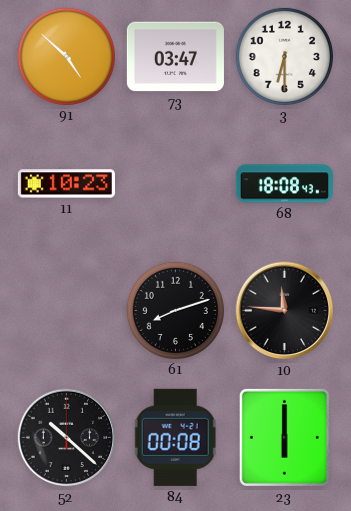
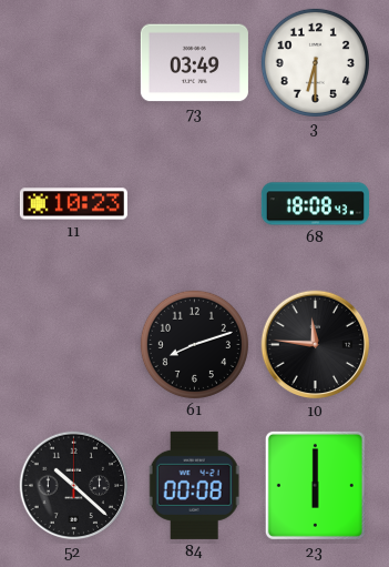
91: 4:52 -> none (66, 56)
73: 03:47 -> 03:49 (194, 63)
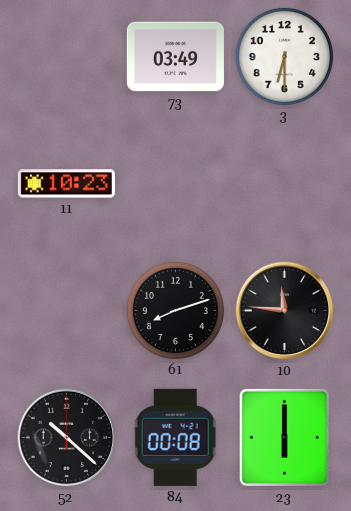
68: 18:08 -> none (315, 204)
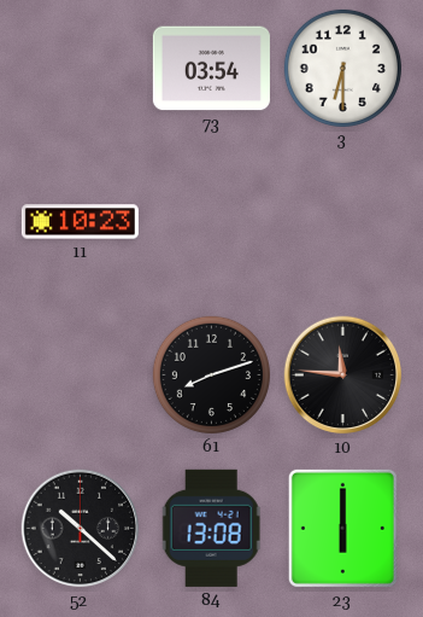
73: 03:49 -> 03:54 (211, 69)
84: 00:08 -> 13:08 (211, 528)
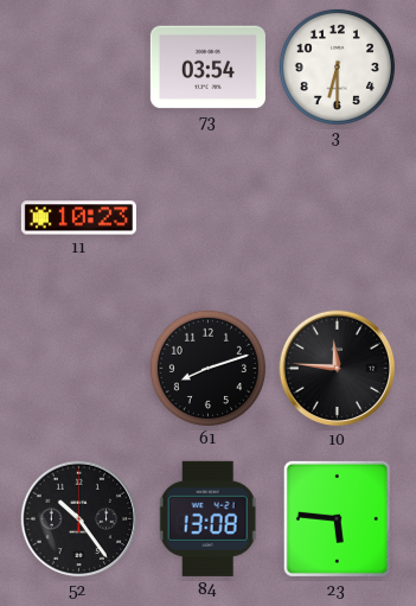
52: 10:22 -> 10:24 (79, 519)
23: 6:00 -> 5:46 (337, 518)
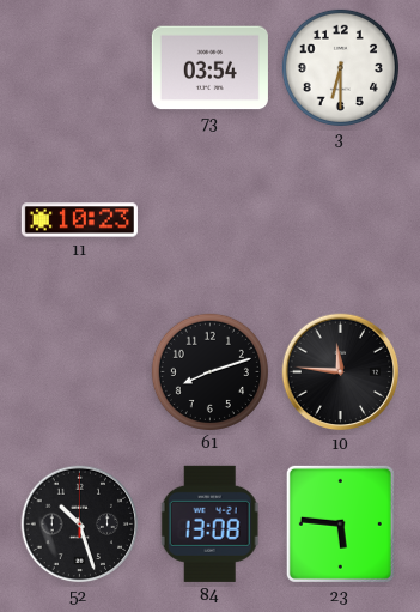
52: 10:24 -> 10:27 (80, 525)
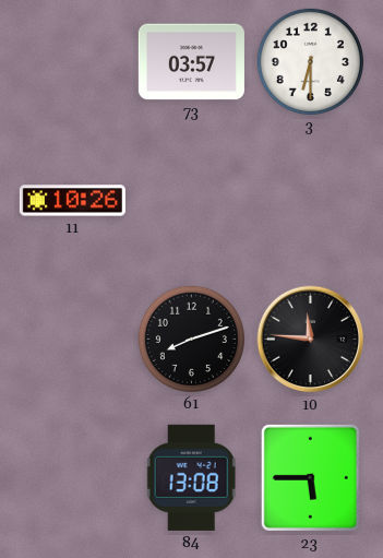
73: 03:54 -> 03:57 (191, 62)
11: 10:23 -> 10:26 (72, 201)
52: 10:27 -> none (80, 525)
23: 5:46 -> 5:45 (310, 477)
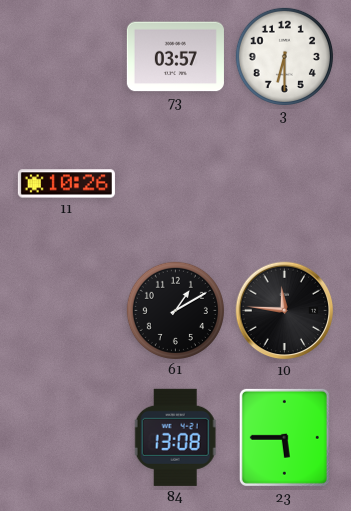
61: 8:12 -> 1:10 (175, 310)
